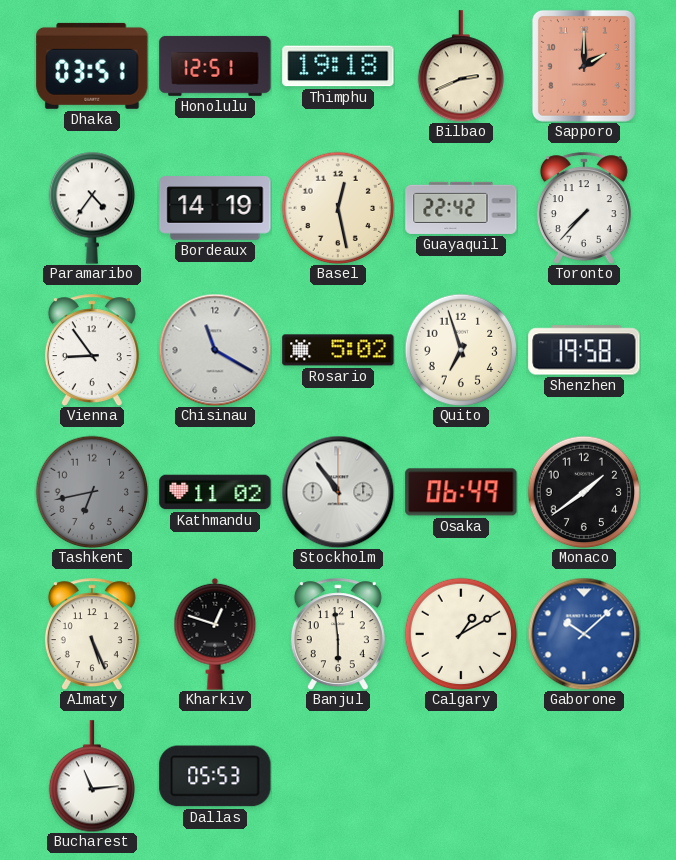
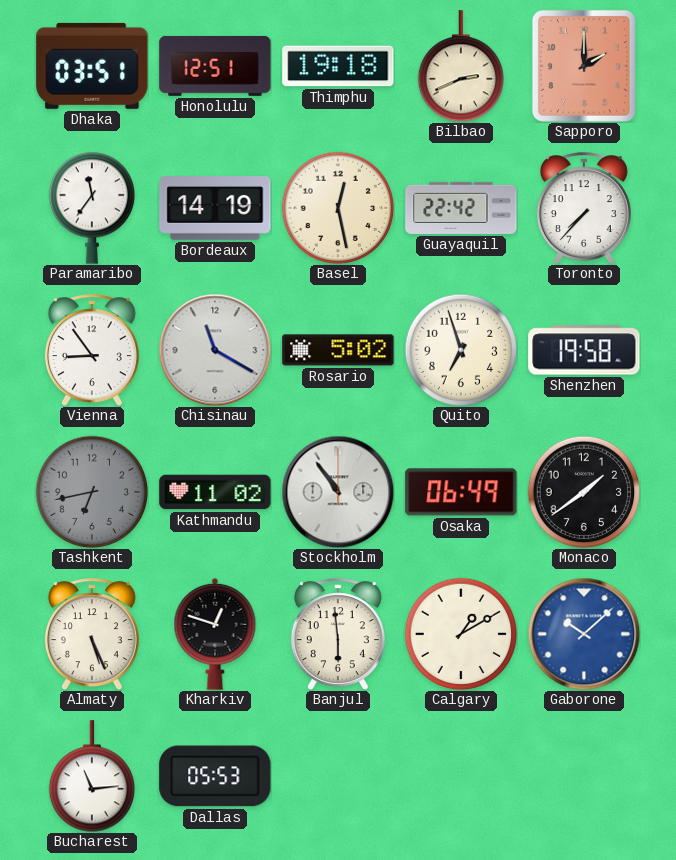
Paramaribo: 4:36 -> 11:36 (91, 208)
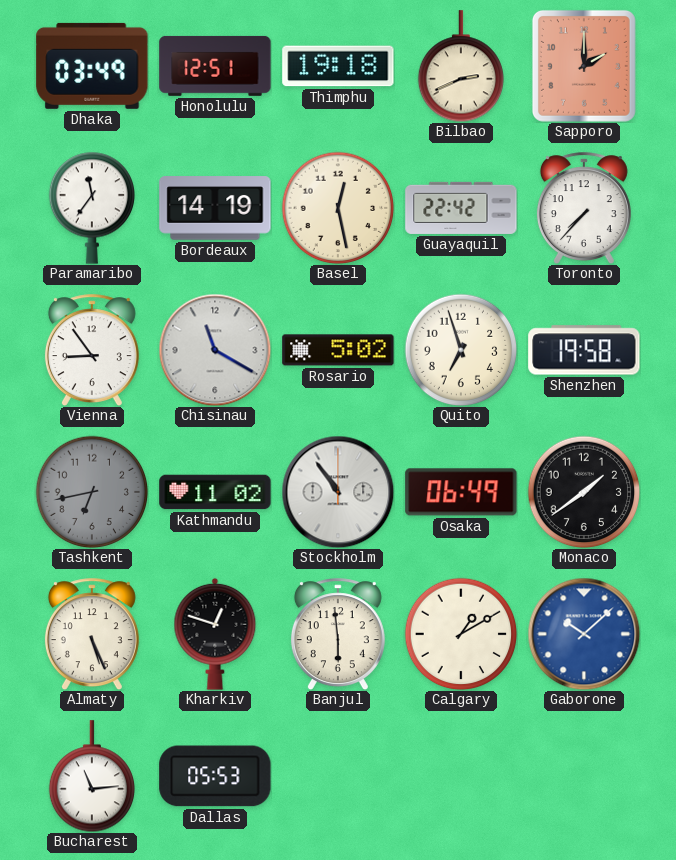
Dhaka: 03:51 -> 03:49 (92, 66)
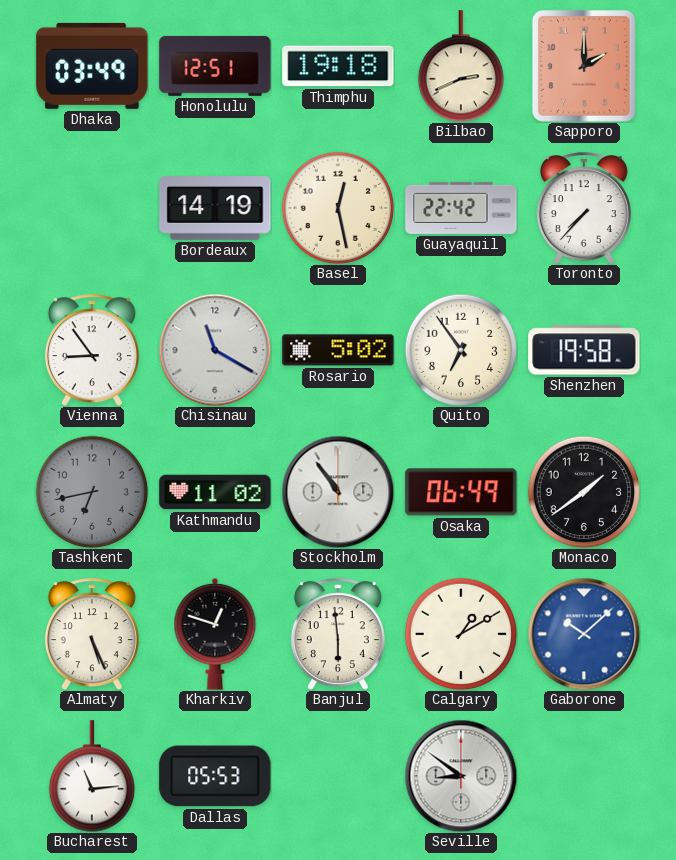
Paramaribo: 11:36 -> none (91, 208)
Quito: 6:57 -> 6:54 (461, 350)
Seville: none -> 8:51 (461, 776)
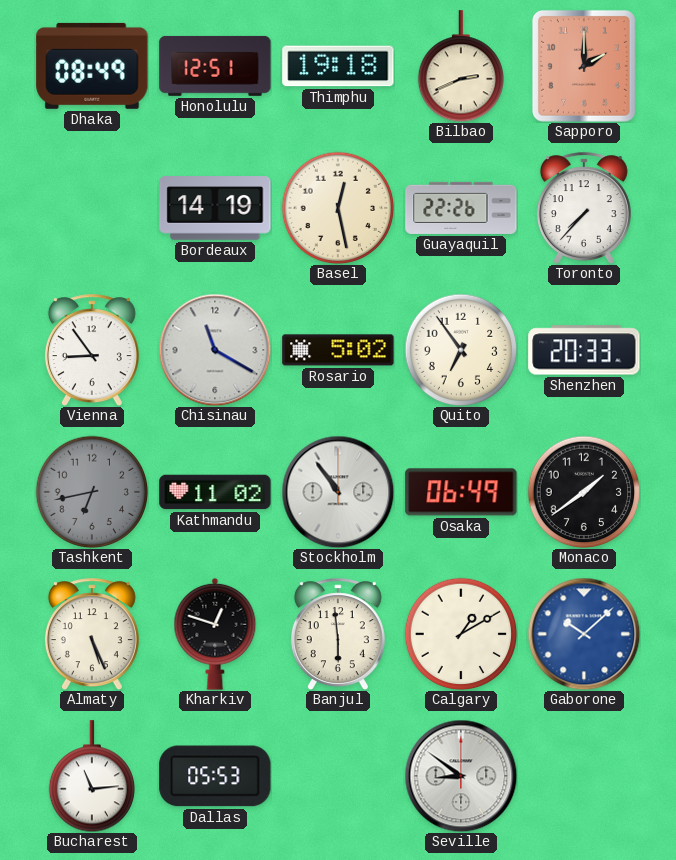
Dhaka: 03:49 -> 08:49 (92, 66)
Guayaquil: 22:42 -> 22:26 (461, 208)
Shenzhen: 19:58 -> 20:33 (584, 350)
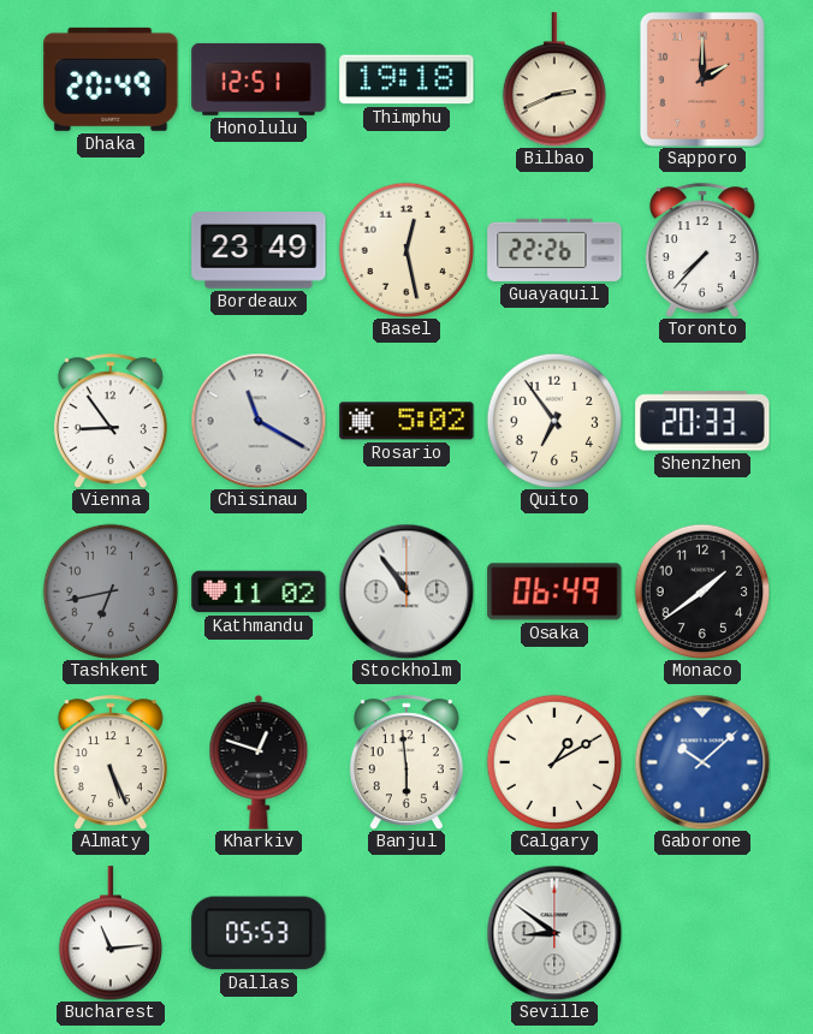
Dhaka: 08:49 -> 20:49 (111, 79)
Bordeaux: 14:19 -> 23:49 (259, 250)
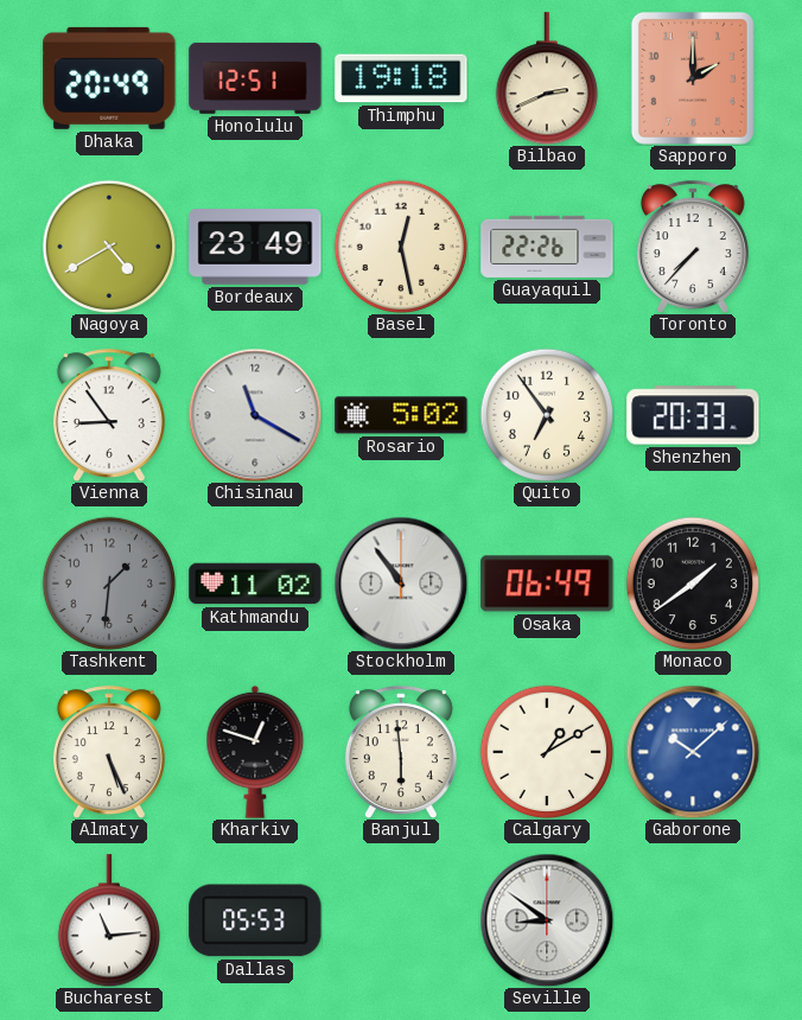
Nagoya: none -> 4:40 (109, 247)
Tashkent: 6:43 -> 1:31 (109, 584)
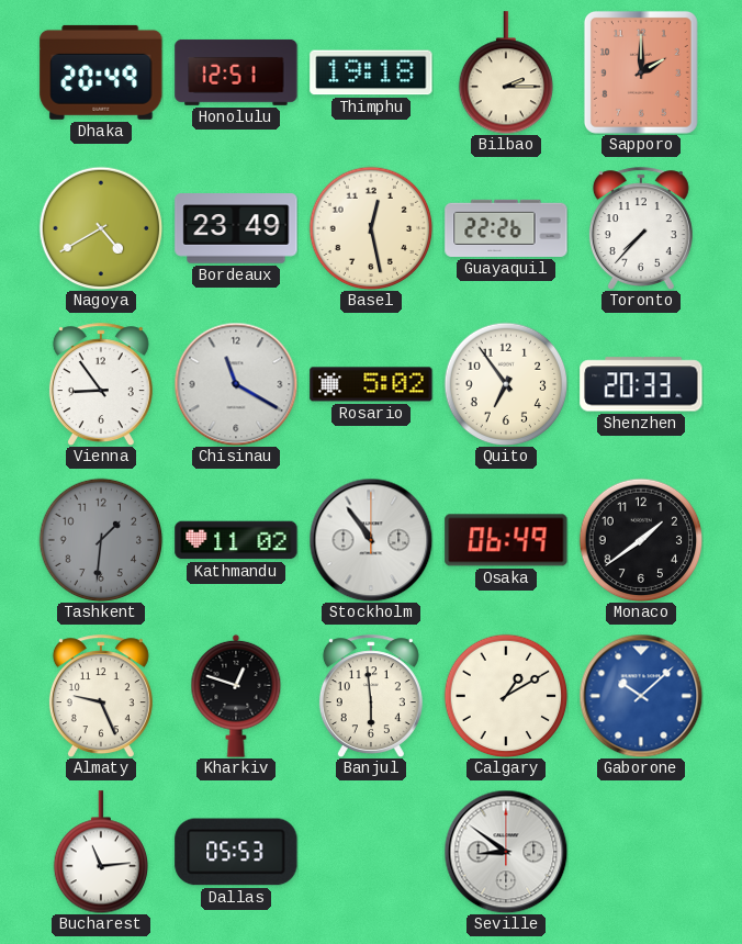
Bilbao: 2:41 -> 2:15 (505, 72)
Almaty: 5:26 -> 9:26 (101, 696)
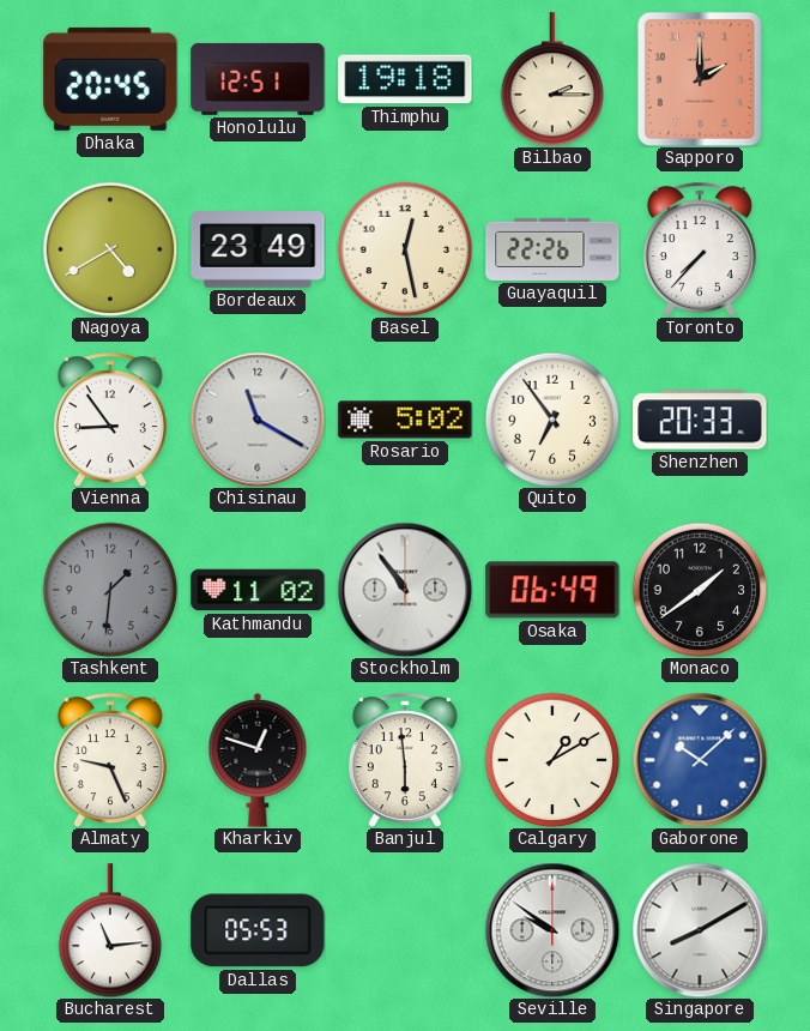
Dhaka: 20:49 -> 20:45 (110, 79)
Seville: 8:51 -> 9:51 (552, 930)
Singapore: none -> 8:10 (700, 930)
